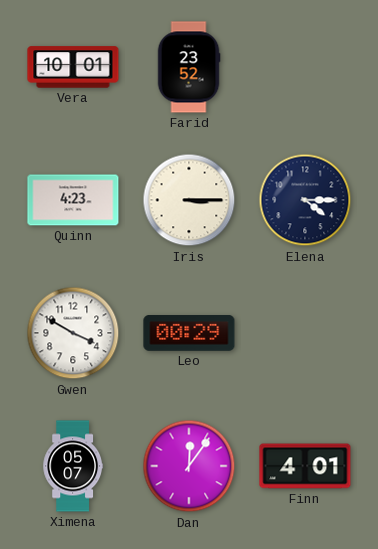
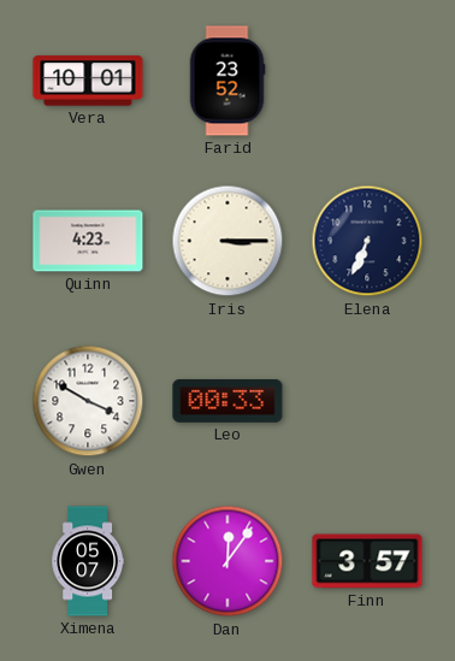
Elena: 4:15 -> 6:34 (367, 241)
Leo: 00:29 -> 00:33 (227, 402)
Finn: 4:01 -> 3:57 (367, 561)
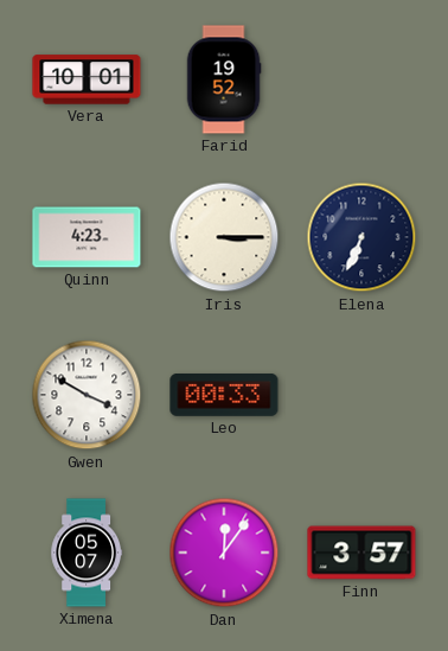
Farid: 23:52 -> 19:52 (224, 79)
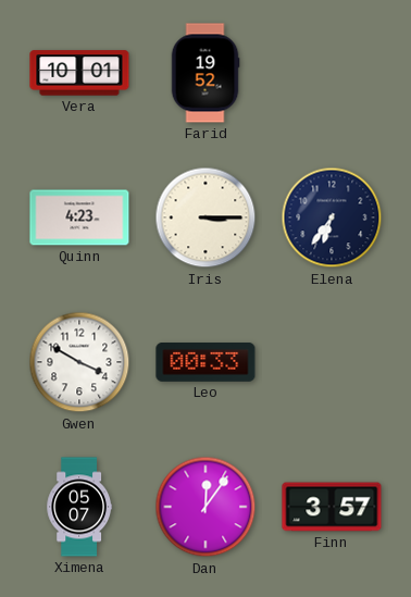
Elena: 6:34 -> 6:36 (332, 217)
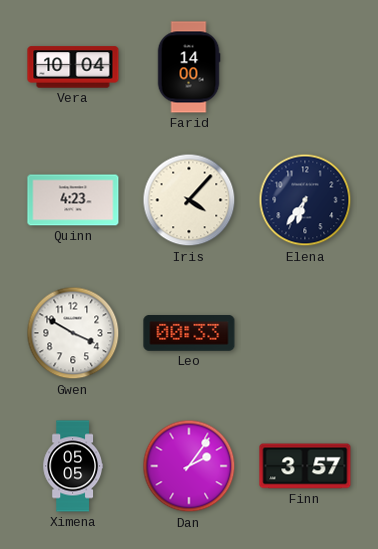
Vera: 10:01 -> 10:04 (73, 67)
Farid: 19:52 -> 14:00 (189, 67)
Iris: 3:15 -> 4:07 (189, 200)
Ximena: 05:07 -> 05:05 (72, 466)
Dan: 12:06 -> 2:06 (189, 466)
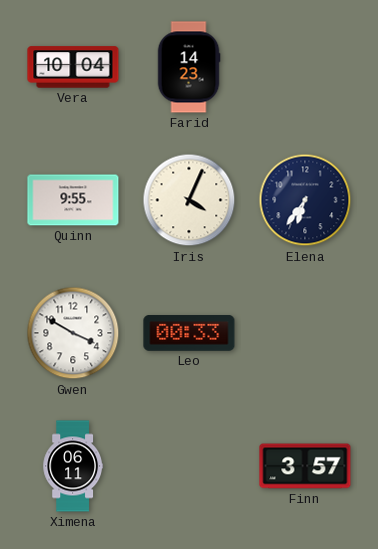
Farid: 14:00 -> 14:23 (189, 67)
Quinn: 4:23 -> 9:55 (73, 200)
Iris: 4:07 -> 4:04 (189, 200)
Ximena: 05:05 -> 06:11 (72, 466)
Dan: 2:06 -> none (189, 466)
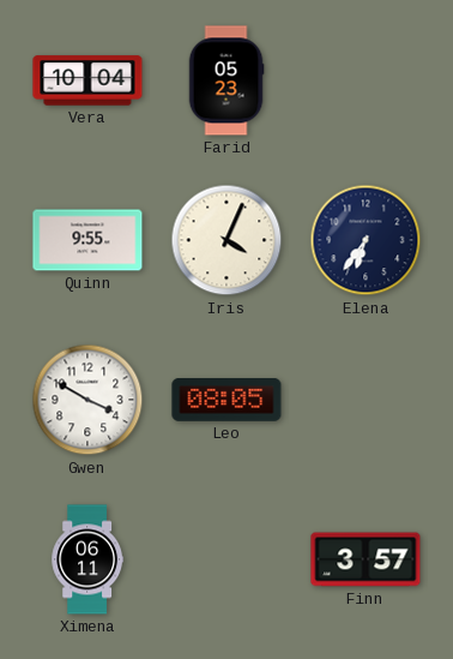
Farid: 14:23 -> 05:23 (226, 80)
Leo: 00:33 -> 08:05 (226, 401)
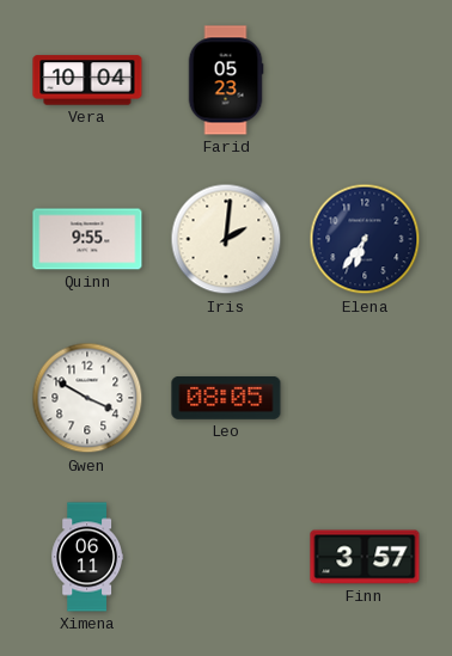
Iris: 4:04 -> 2:01 (226, 239)
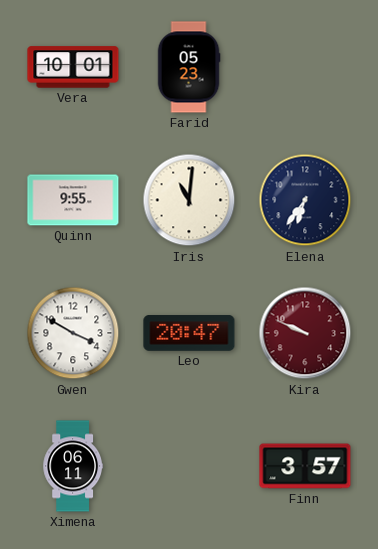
Vera: 10:04 -> 10:01 (73, 67)
Iris: 2:01 -> 11:01 (189, 200)
Leo: 08:05 -> 20:47 (189, 334)
Kira: none -> 9:49 (305, 333)
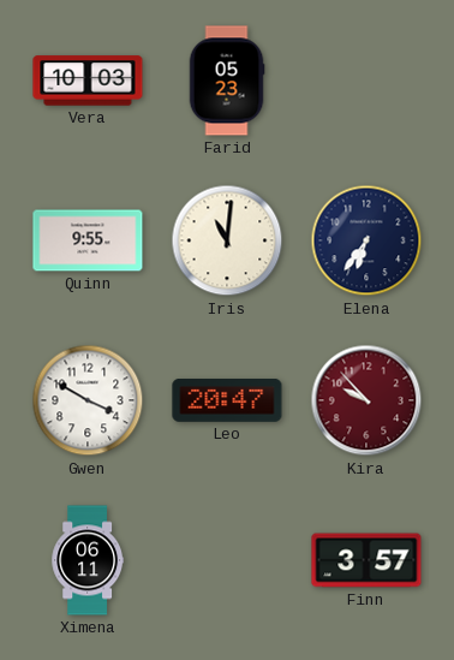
Vera: 10:01 -> 10:03 (88, 81)
Kira: 9:49 -> 9:53 (366, 400)
